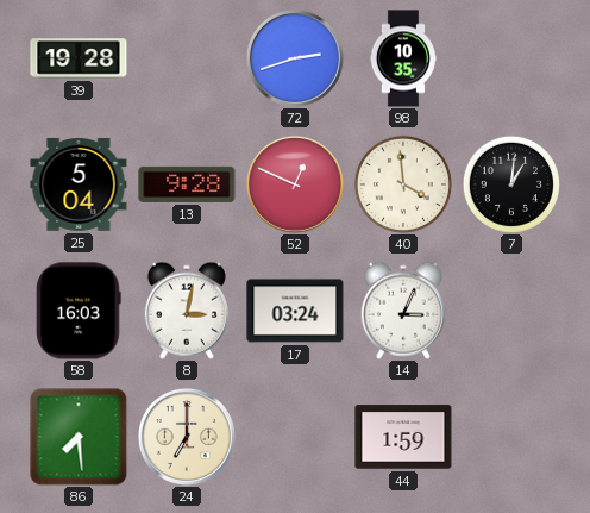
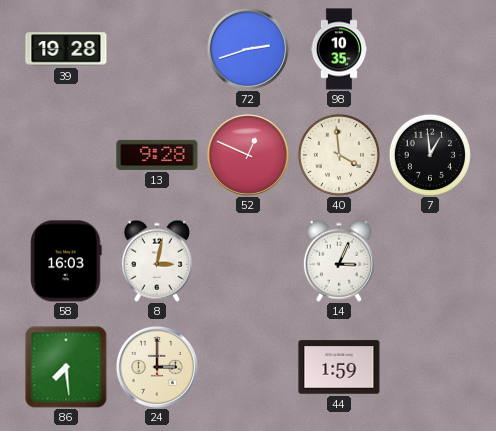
25: 5:04 -> none (79, 184)
7: 1:01 -> 12:59 (430, 155)
17: 03:24 -> none (295, 311)
24: 7:00 -> 3:00 (157, 367)
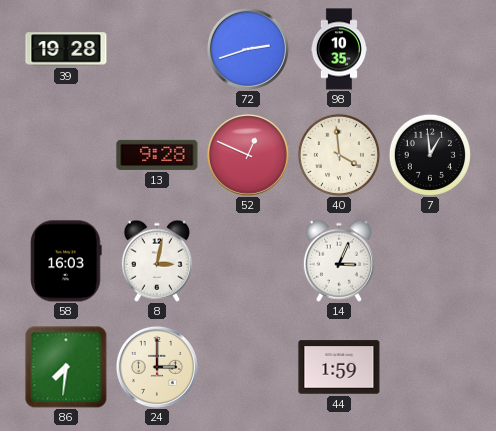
86: 7:29 -> 7:31 (66, 367)
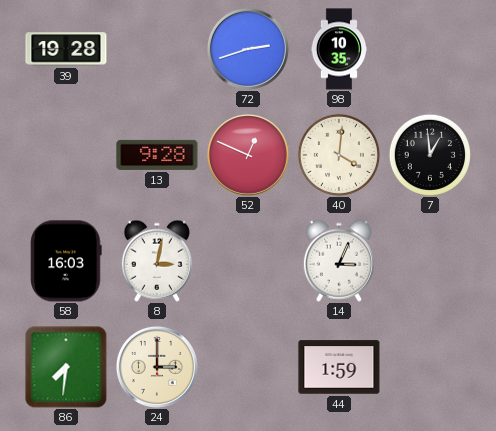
40: 3:59 -> 4:01 (339, 155)
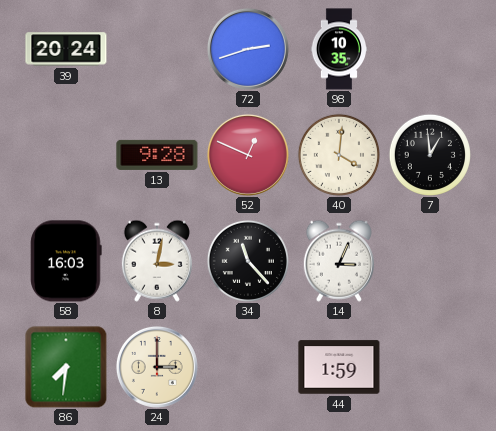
39: 19:28 -> 20:24 (66, 49)
34: none -> 11:23 (248, 261)
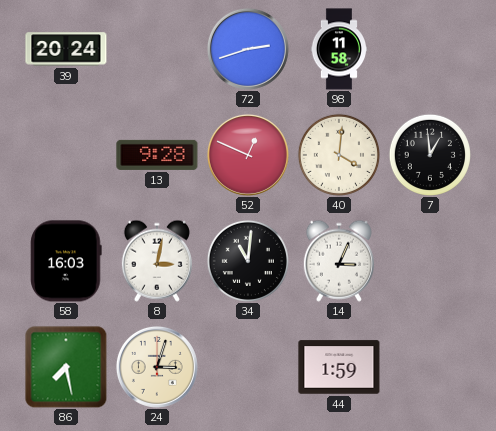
98: 10:35 -> 11:58 (338, 49)
34: 11:23 -> 11:01 (248, 261)
86: 7:31 -> 7:28 (66, 367)
24: 3:00 -> 3:03 (157, 367)
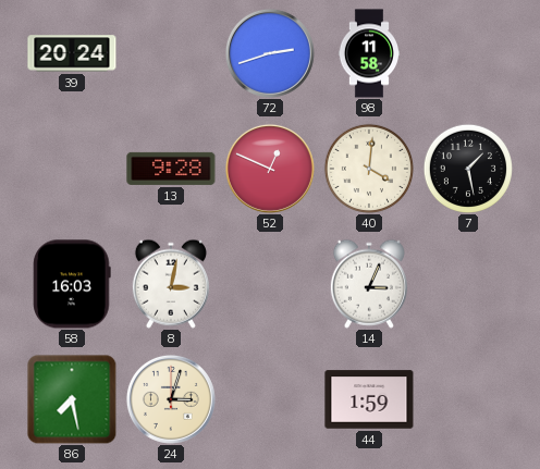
7: 12:59 -> 1:28 (468, 169)
34: 11:01 -> none (248, 261)
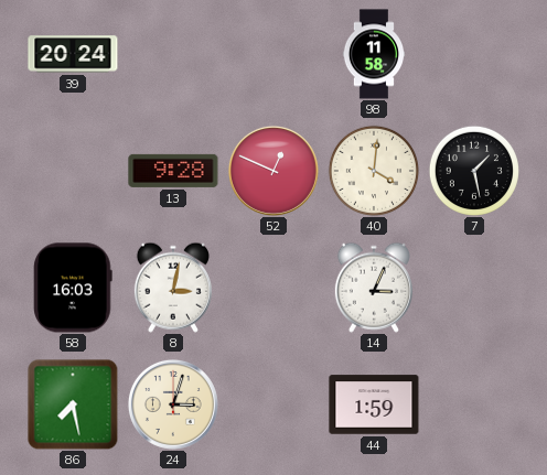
72: 2:42 -> none (270, 53)
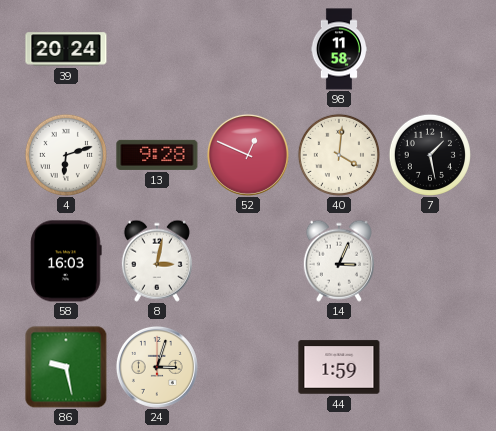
4: none -> 6:12 (66, 155)
86: 7:28 -> 9:28 (66, 367)
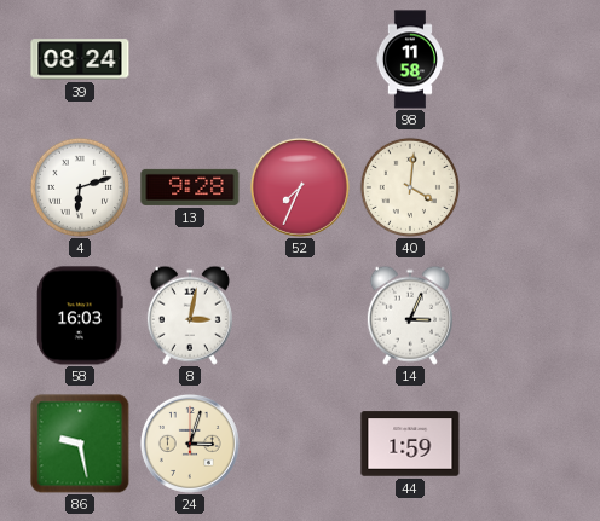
39: 20:24 -> 08:24 (80, 59)
52: 12:49 -> 7:34 (300, 187)
7: 1:28 -> none (430, 155)
